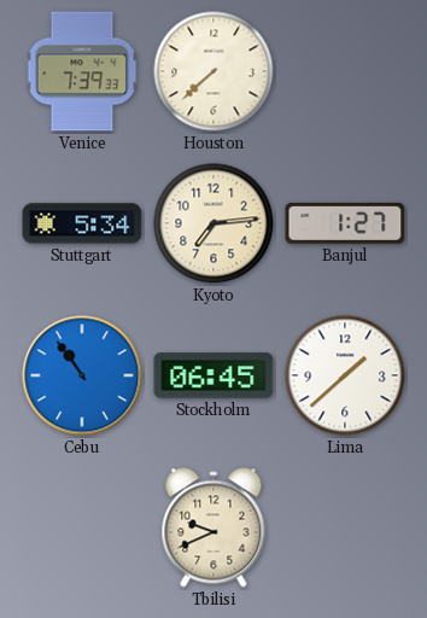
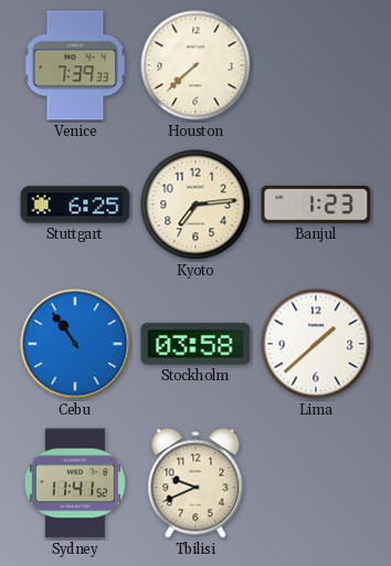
Stuttgart: 5:34 -> 6:25 (75, 205)
Banjul: 1:27 -> 1:23 (316, 205)
Stockholm: 06:45 -> 03:58 (196, 344)
Sydney: none -> 11:41 (75, 483)
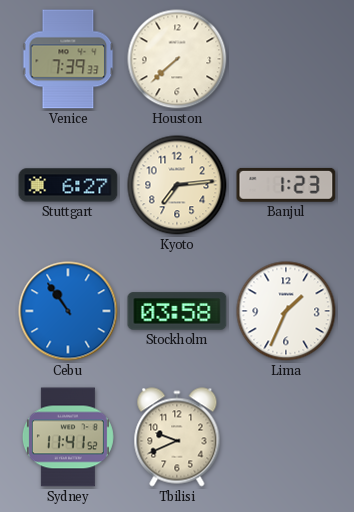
Stuttgart: 6:25 -> 6:27 (68, 185)
Lima: 1:38 -> 1:34 (286, 311)
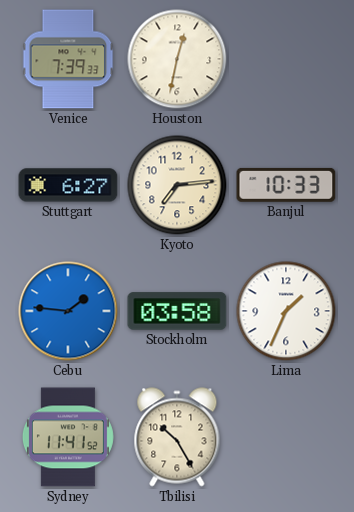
Houston: 7:38 -> 12:32 (177, 59)
Banjul: 1:23 -> 10:33 (286, 185)
Cebu: 10:54 -> 1:46 (68, 311)
Tbilisi: 9:41 -> 10:25 (177, 437)
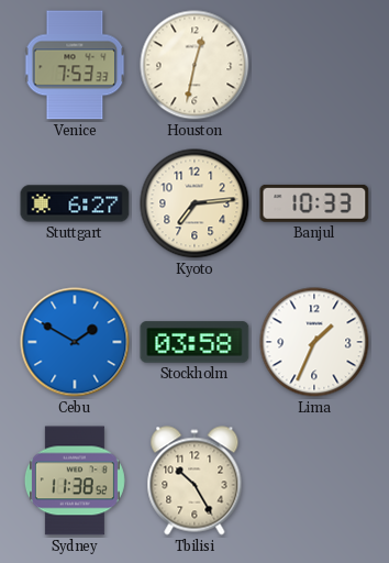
Venice: 7:39 -> 7:53 (75, 65)
Cebu: 1:46 -> 1:50 (75, 342)
Sydney: 11:41 -> 11:38 (75, 481)
